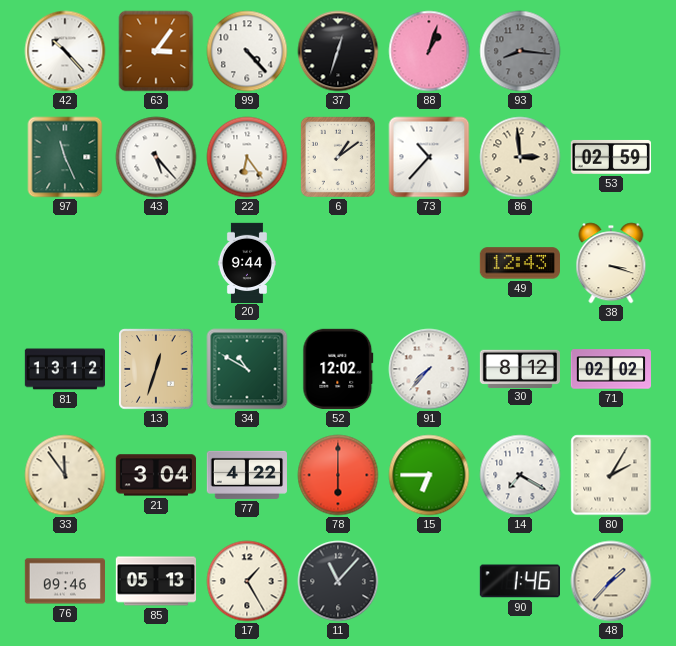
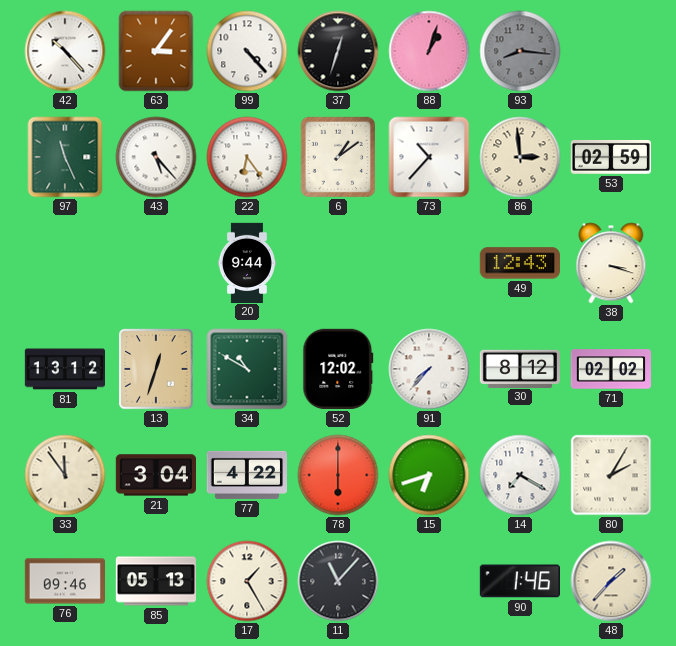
15: 6:45 -> 6:42 (429, 475)
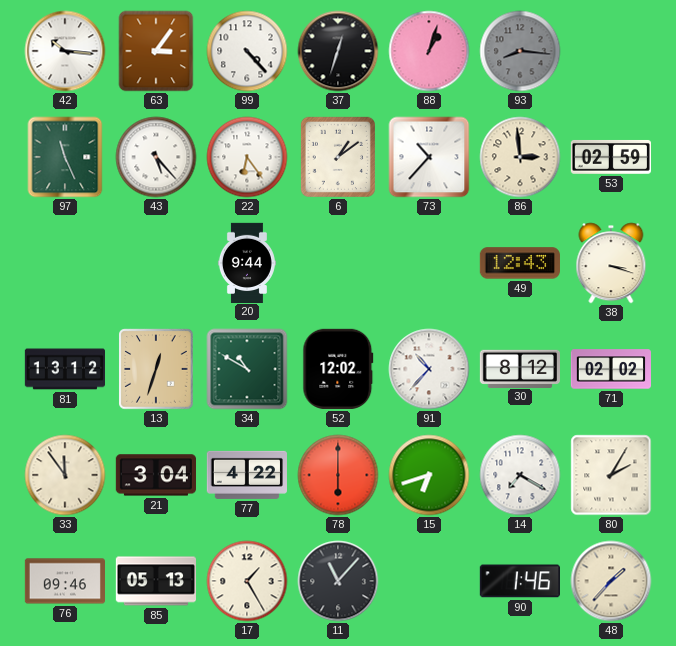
42: 10:23 -> 10:16 (65, 51)
91: 7:37 -> 10:37 (429, 369)
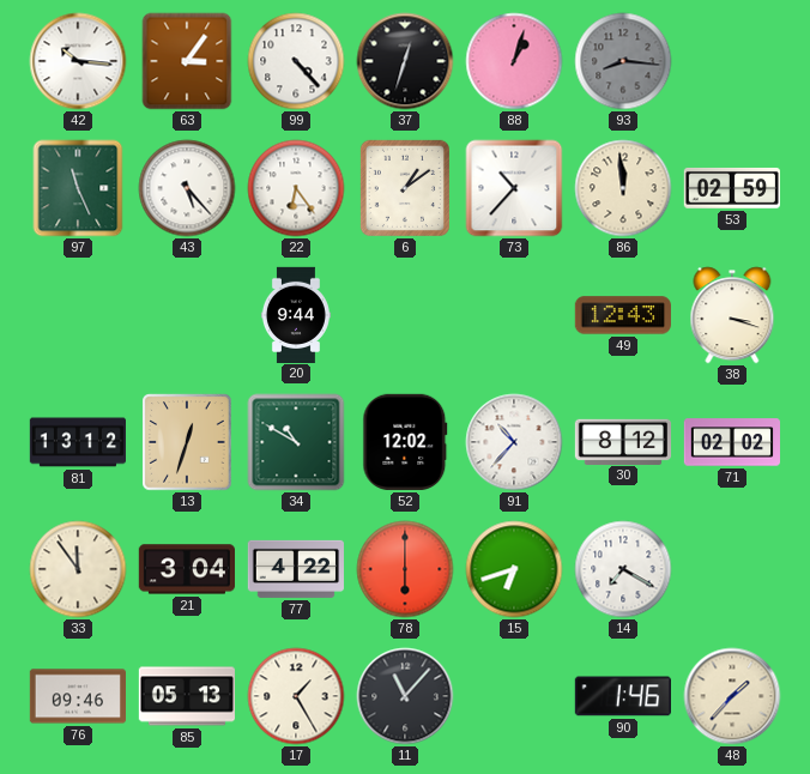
86: 2:59 -> 11:59 (623, 188)
80: 2:05 -> none (611, 475)
